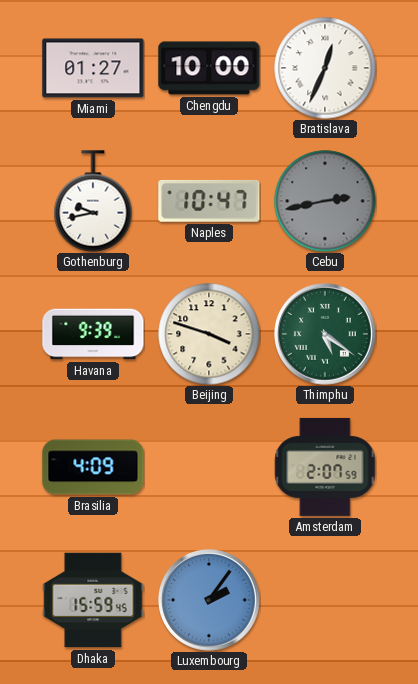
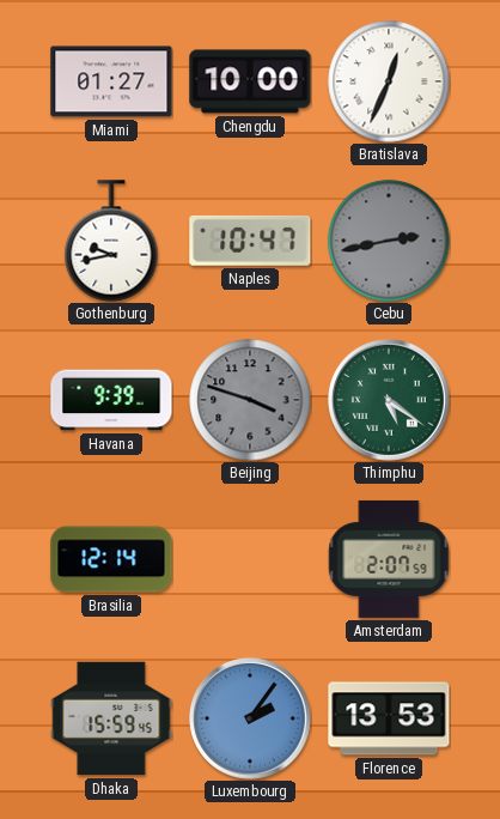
Beijing dial: cream -> grey (250, 400)
Brasilia: 4:09 -> 12:14 (111, 559)
Florence: none -> 13:53 (389, 718)
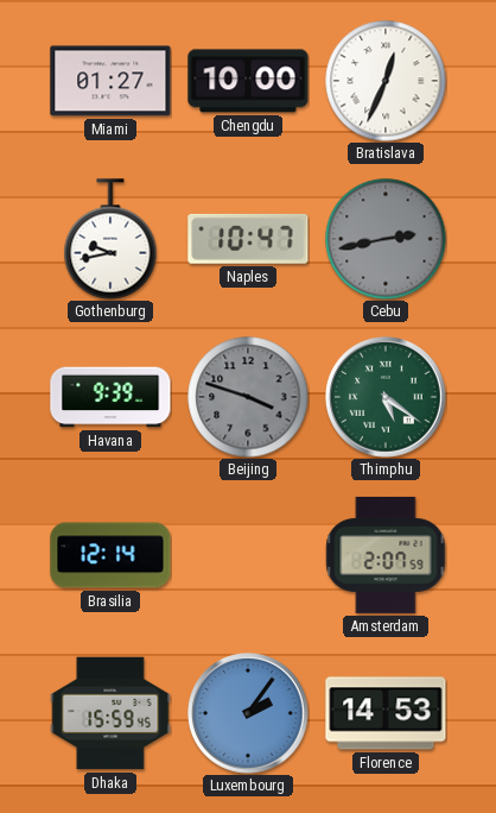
Florence: 13:53 -> 14:53 (386, 713)
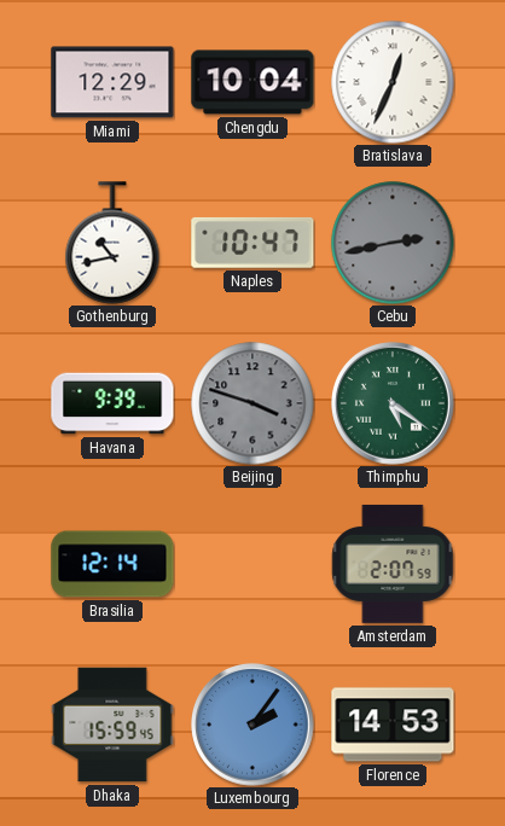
Miami: 01:27 -> 12:29 (112, 82)
Chengdu: 10:00 -> 10:04 (252, 82)
Gothenburg: 9:43 -> 10:43 (112, 243)
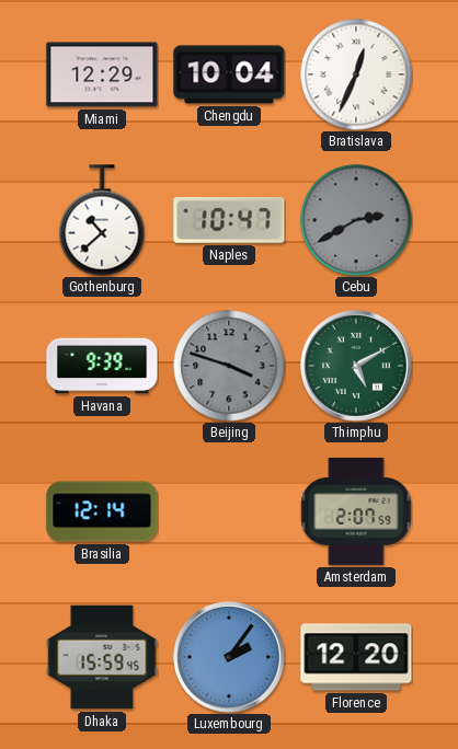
Gothenburg: 10:43 -> 10:38 (102, 220)
Cebu: 2:43 -> 2:40 (356, 220)
Thimphu: 5:21 -> 5:10 (357, 367)
Florence: 14:53 -> 12:20 (356, 657)
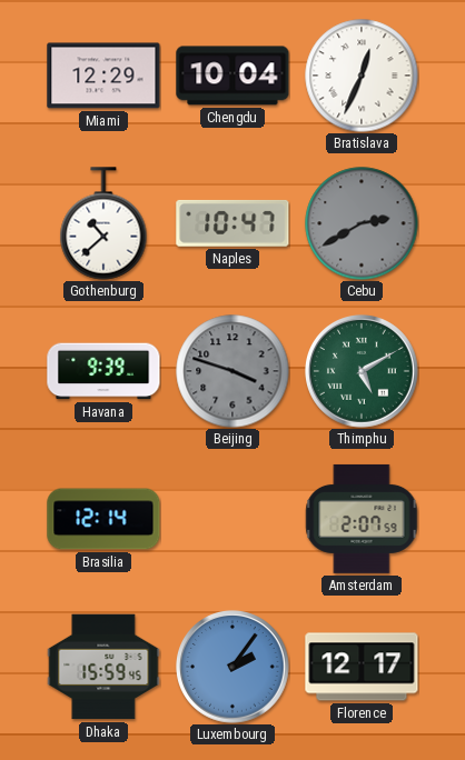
Florence: 12:20 -> 12:17 (362, 667)
